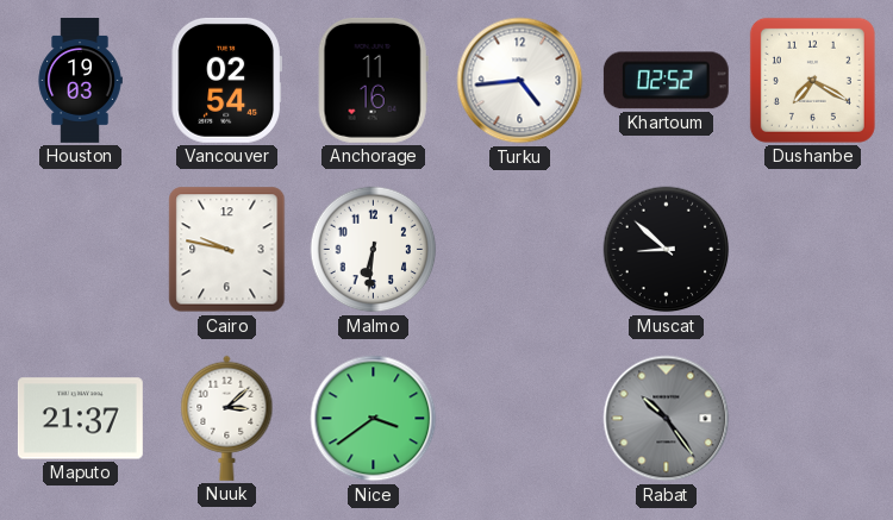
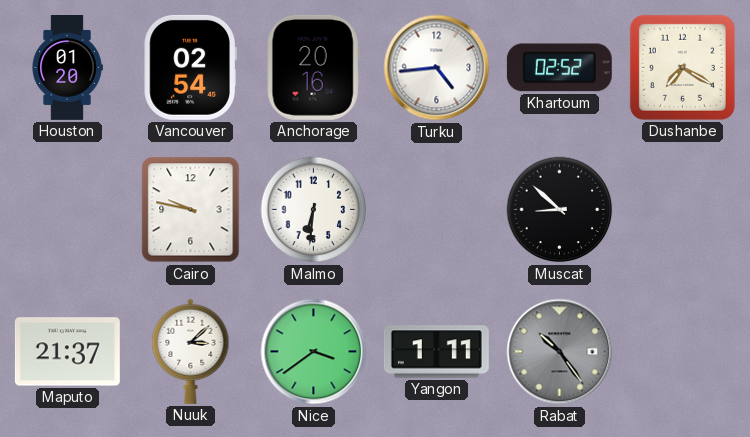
Houston: 19:03 -> 01:20 (67, 68)
Anchorage: 11:16 -> 20:16 (313, 67)
Yangon: none -> 1:11 (436, 352)
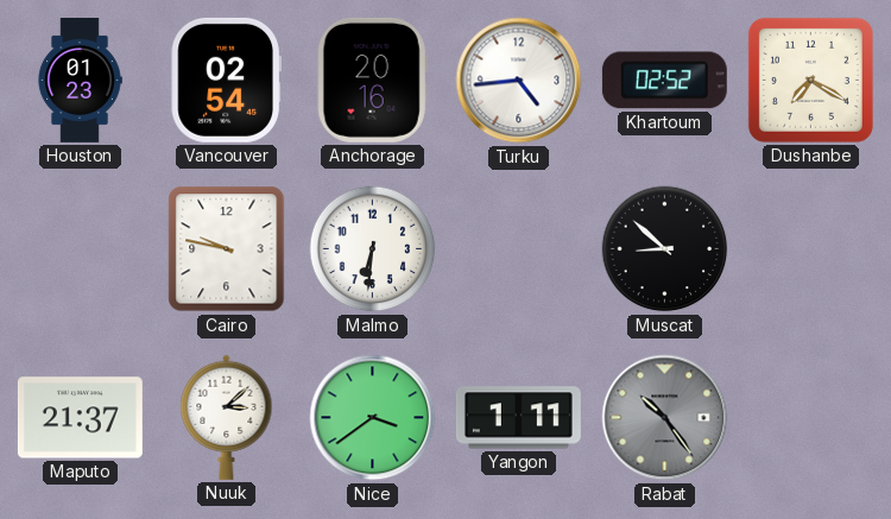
Houston: 01:20 -> 01:23 (80, 81)
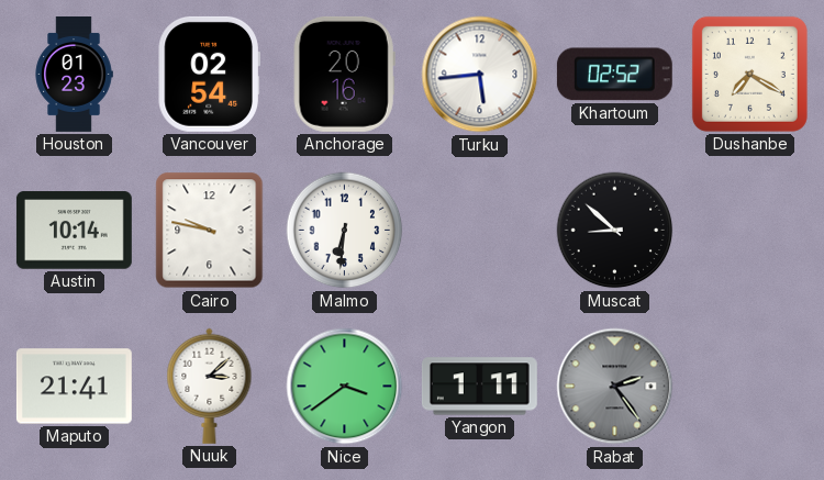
Turku: 4:44 -> 5:44 (480, 75)
Austin: none -> 10:14 (74, 231)
Maputo: 21:37 -> 21:41 (74, 387)
Rabat: 10:24 -> 2:24 (615, 387)
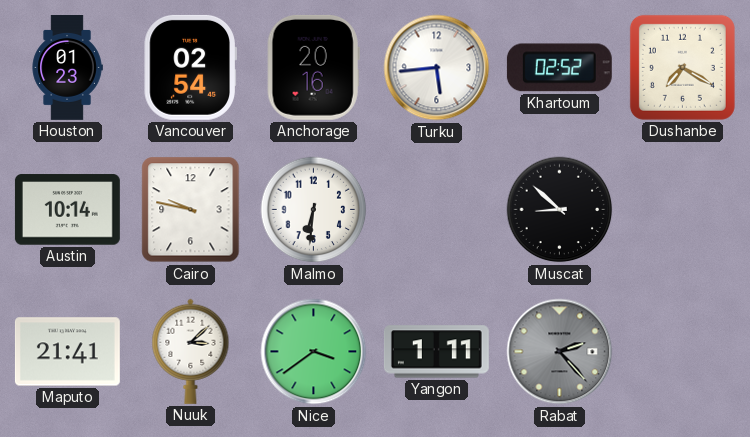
Rabat: 2:24 -> 2:23 (560, 352)
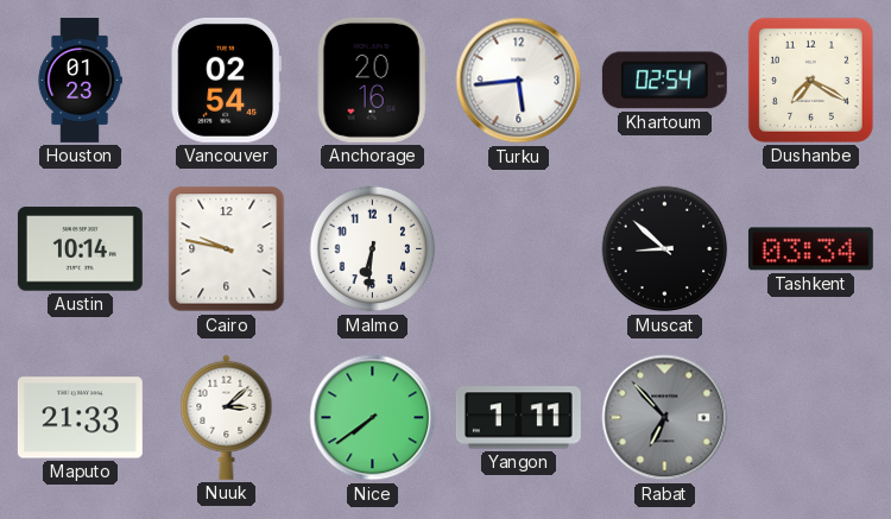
Khartoum: 02:52 -> 02:54 (664, 81)
Tashkent: none -> 03:34 (810, 249)
Maputo: 21:41 -> 21:33 (80, 418)
Nice: 3:39 -> 7:39 (373, 418)
Rabat: 2:23 -> 6:53 (665, 418)
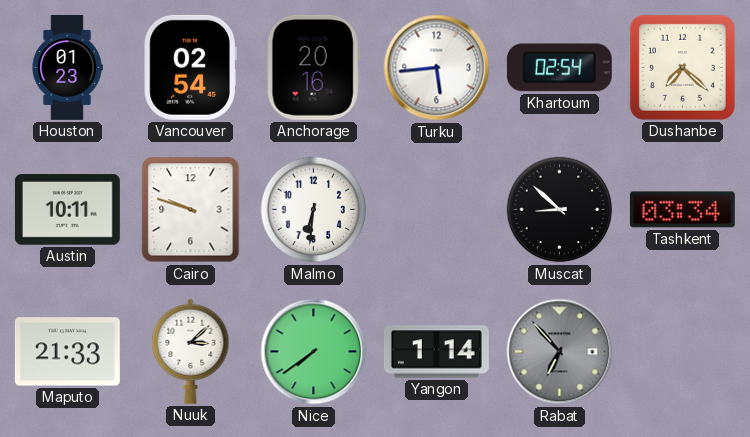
Dushanbe: 7:20 -> 7:22 (682, 67)
Austin: 10:14 -> 10:11 (67, 210)
Cairo: 9:47 -> 9:48 (191, 210)
Yangon: 1:11 -> 1:14 (436, 352)
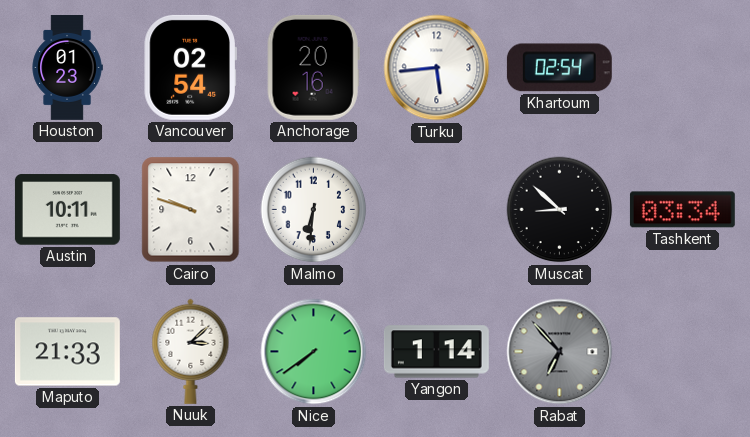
Dushanbe: 7:22 -> none (682, 67)
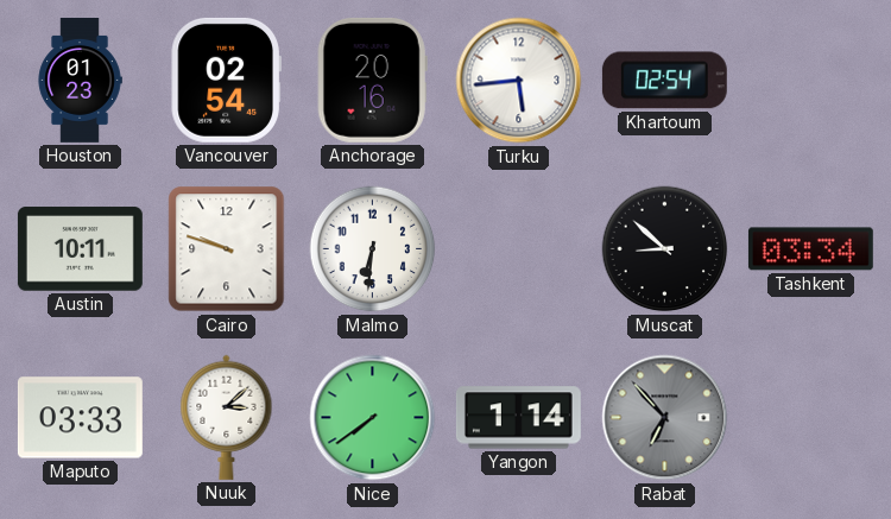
Maputo: 21:33 -> 03:33 (80, 418)
